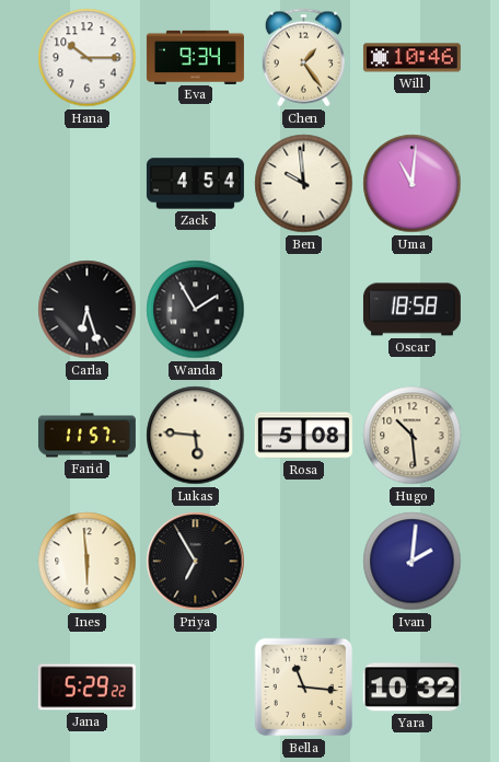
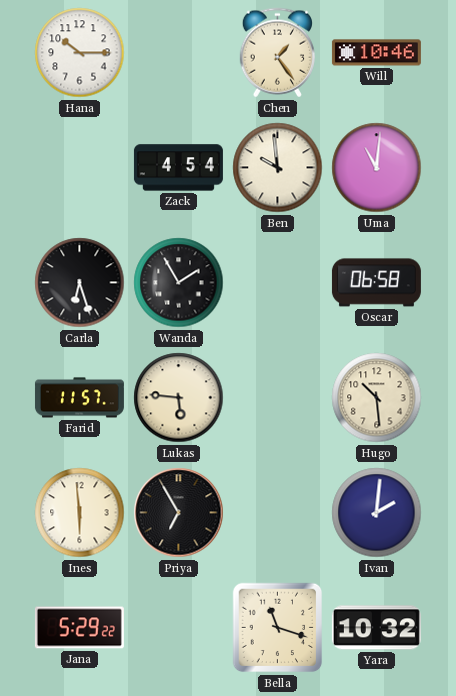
Eva: 9:34 -> none (195, 57)
Oscar: 18:58 -> 06:58 (376, 283)
Rosa: 5:08 -> none (303, 436)
Bella: 11:16 -> 11:18 (278, 628)
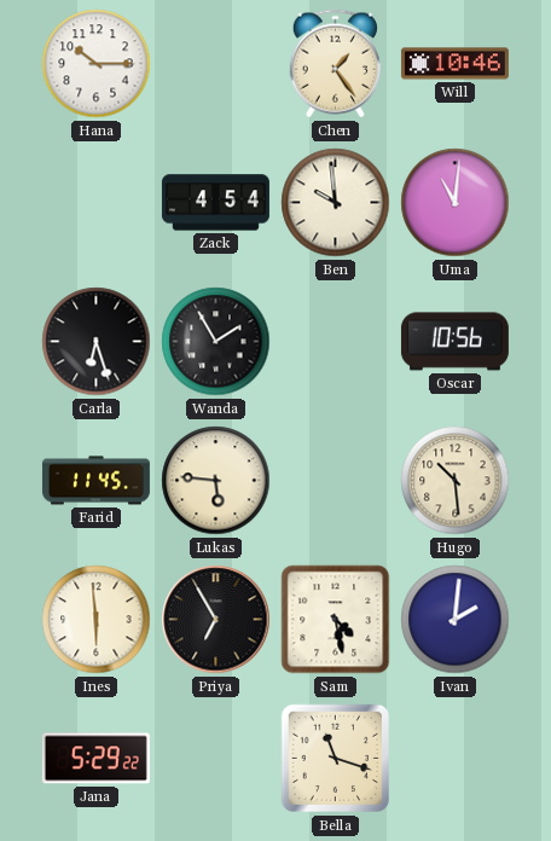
Oscar: 06:58 -> 10:56 (454, 342)
Farid: 11:57 -> 11:45 (95, 481)
Sam: none -> 4:28 (336, 620)
Yara: 10:32 -> none (376, 628)
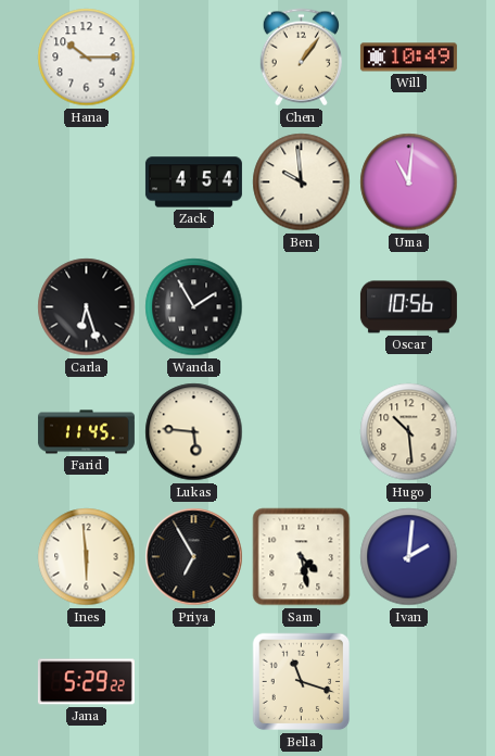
Chen: 1:24 -> 1:06 (301, 58)
Will: 10:46 -> 10:49 (408, 58)
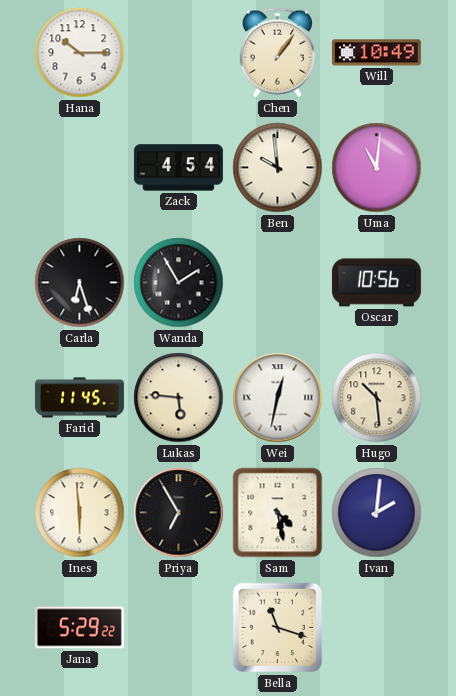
Wei: none -> 12:32 (278, 398)
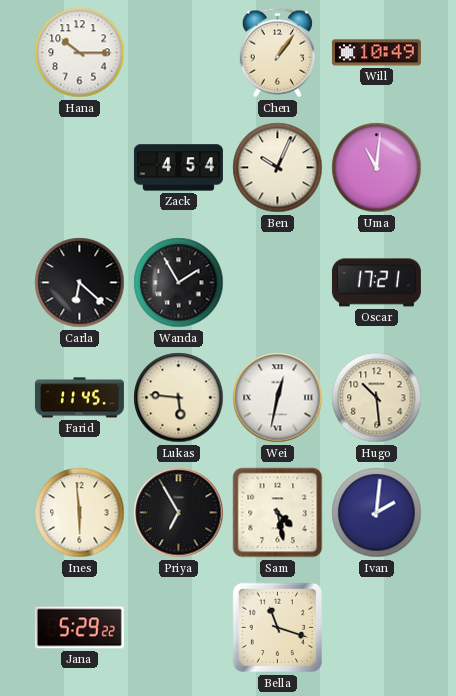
Ben: 9:59 -> 10:04 (278, 168)
Carla: 6:27 -> 6:22 (80, 283)
Oscar: 10:56 -> 17:21 (376, 283)
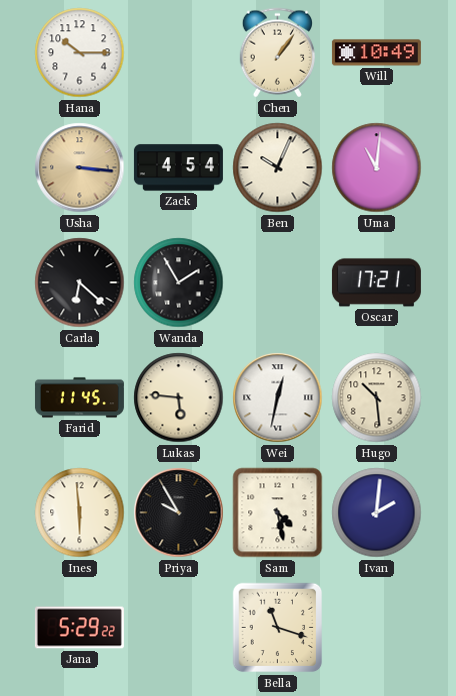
Usha: none -> 3:16 (80, 168)
Priya: 6:55 -> 9:55 (179, 513)
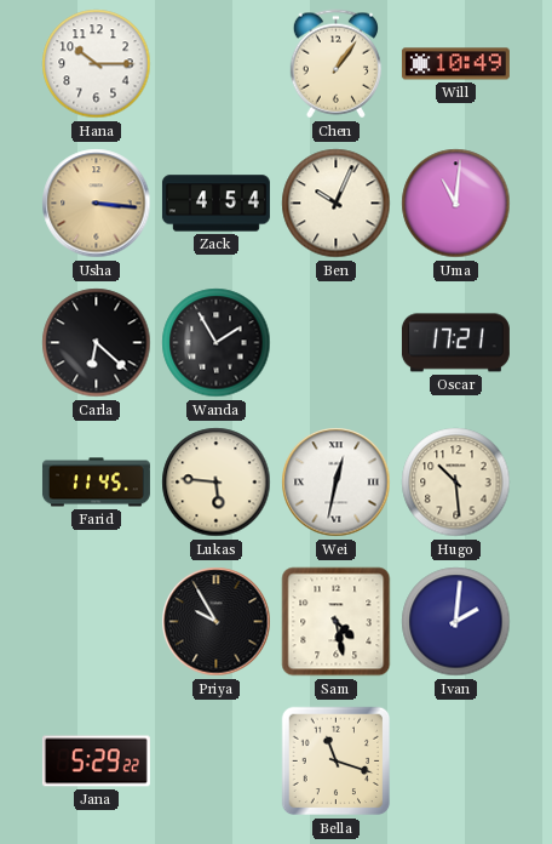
Ines: 5:59 -> none (80, 513)
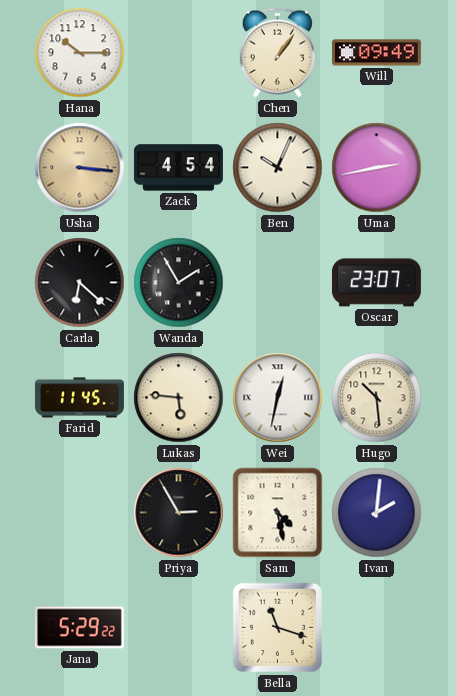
Will: 10:49 -> 09:49 (376, 53)
Uma: 11:01 -> 2:43 (377, 168)
Oscar: 17:21 -> 23:07 (376, 283)
Priya: 9:55 -> 2:55 (179, 513)
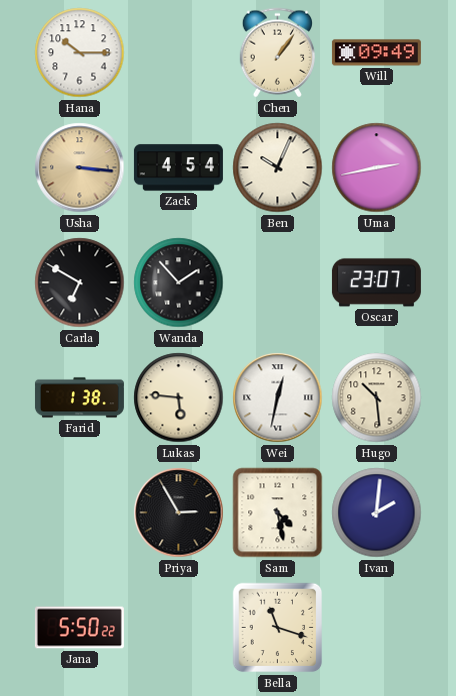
Carla: 6:22 -> 6:50 (80, 283)
Wanda: 1:55 -> 1:53 (179, 283)
Farid: 11:45 -> 1:38 (79, 398)
Jana: 5:29 -> 5:50 (79, 628)
